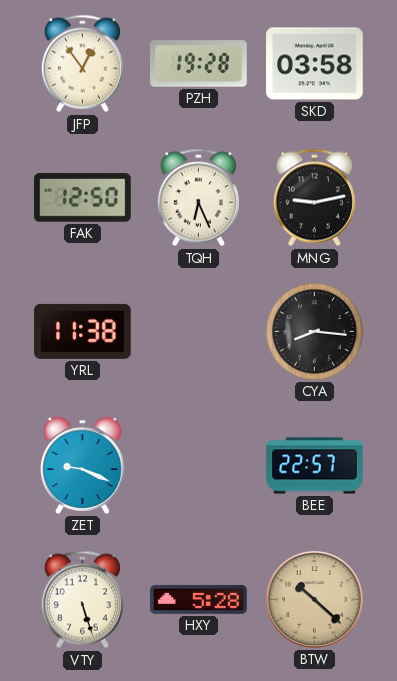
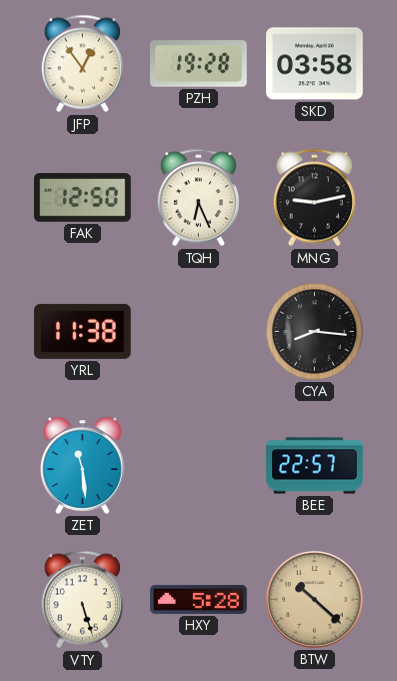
ZET: 9:19 -> 11:29 (83, 465)
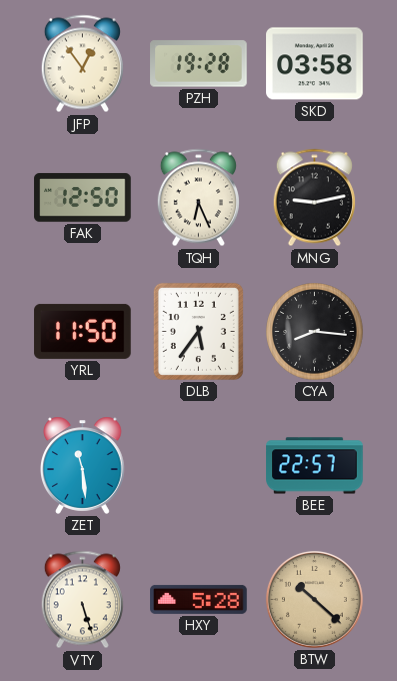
YRL: 11:38 -> 11:50 (83, 331)
DLB: none -> 5:36 (198, 331)
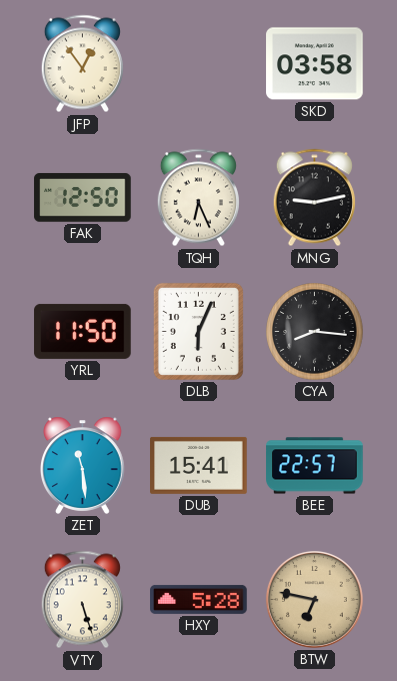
PZH: 19:28 -> none (199, 64)
DLB: 5:36 -> 6:04 (198, 331)
DUB: none -> 15:41 (199, 465)
BTW: 10:22 -> 6:47 (314, 599)
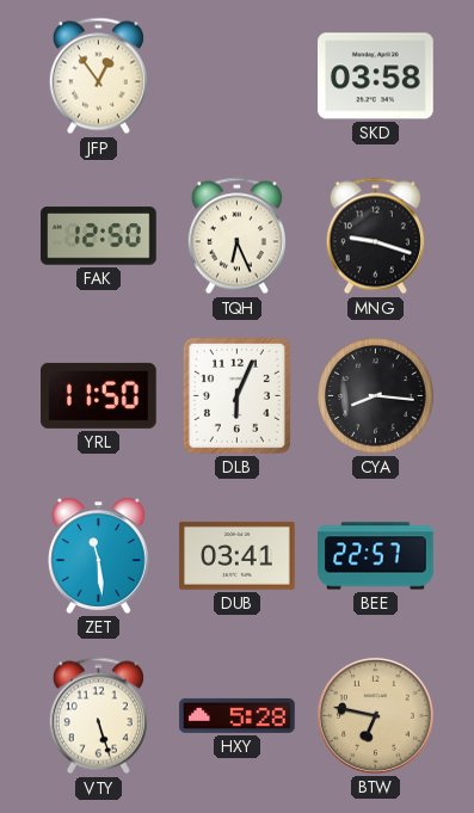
MNG: 9:13 -> 9:18 (375, 236)
DUB: 15:41 -> 03:41 (238, 555)
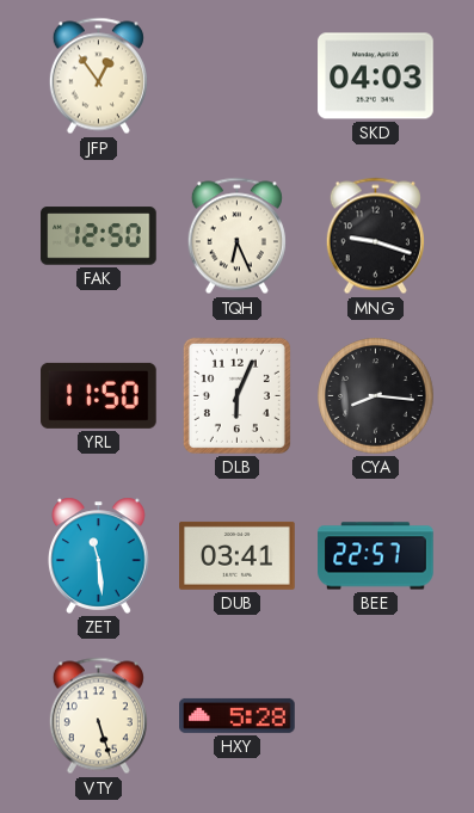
SKD: 03:58 -> 04:03 (376, 76)
BTW: 6:47 -> none (375, 715)
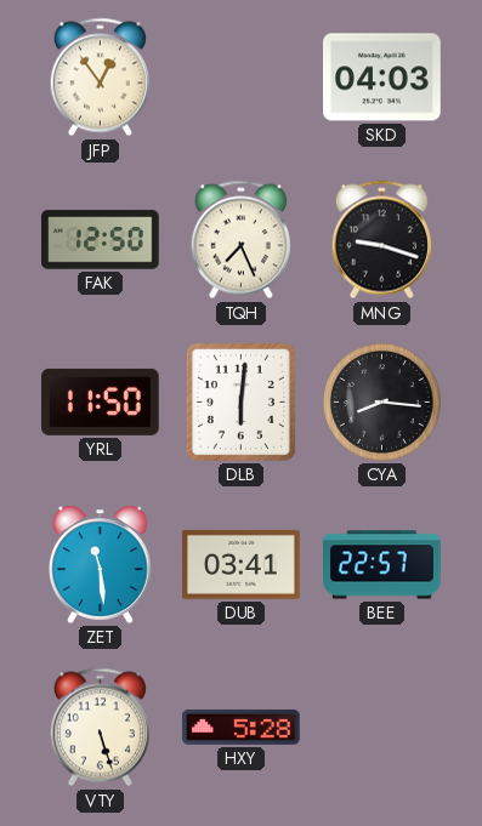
TQH: 6:26 -> 7:26 (240, 240)
DLB: 6:04 -> 6:01 (240, 401)
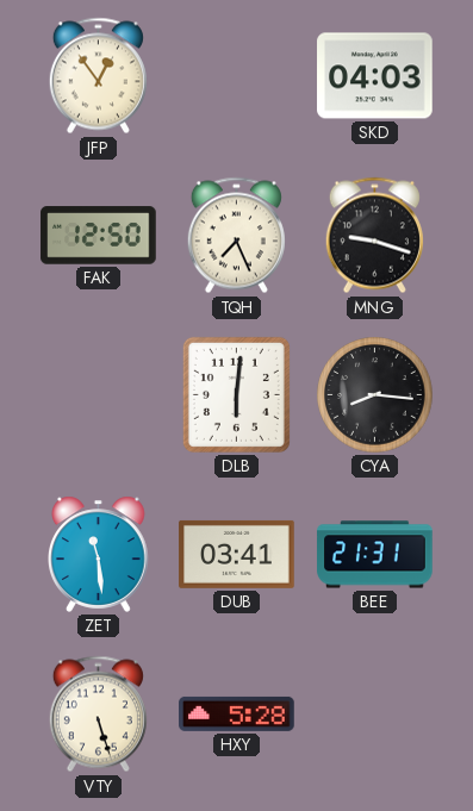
YRL: 11:50 -> none (101, 401)
BEE: 22:57 -> 21:31 (375, 555)
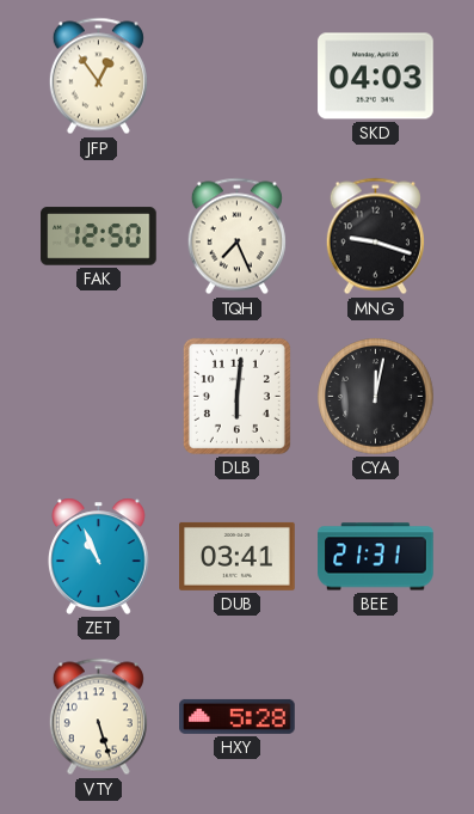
CYA: 8:16 -> 12:02 (376, 397)
ZET: 11:29 -> 10:56 (99, 556)
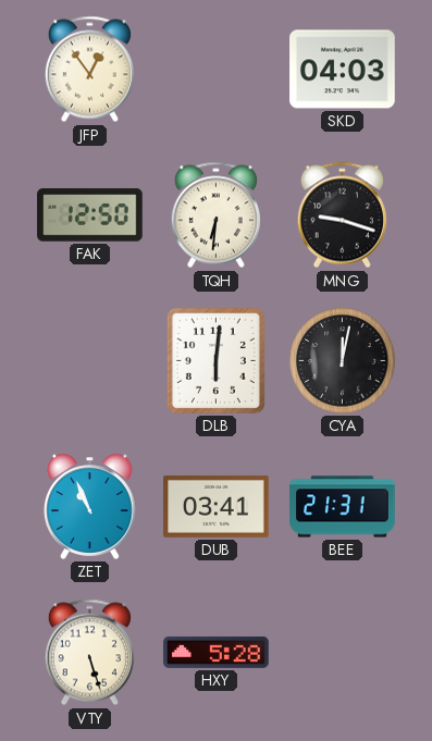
TQH: 7:26 -> 6:31 (215, 215)
